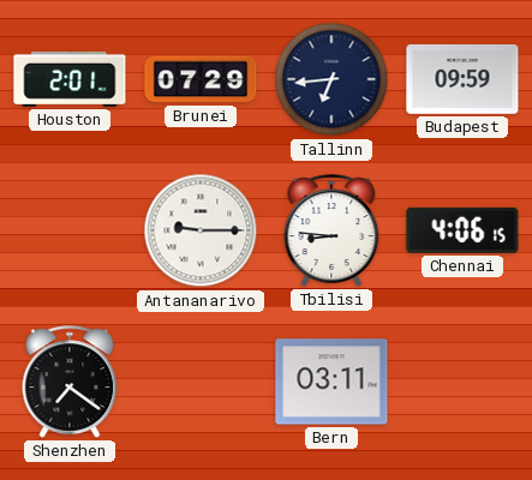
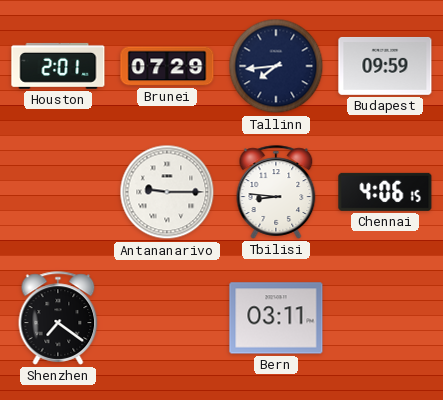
Tallinn: 6:44 -> 7:44 (276, 66)
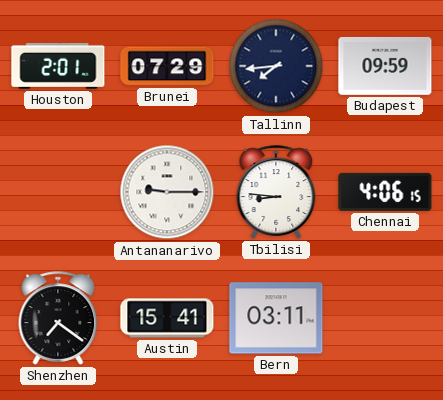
Austin: none -> 15:41 (167, 318)
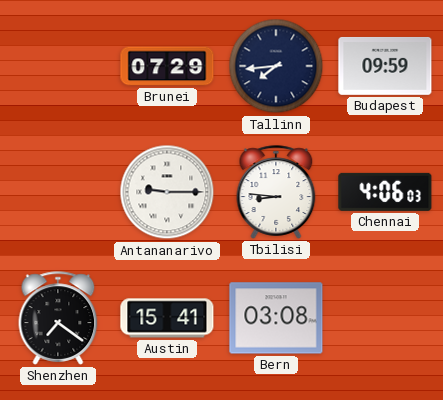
Houston: 2:01 -> none (58, 66)
Chennai: 4:06:15 -> 4:06:03 (385, 192)
Bern: 03:11 -> 03:08 (276, 318)
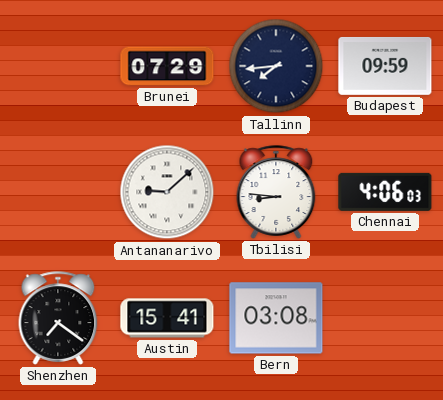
Antananarivo: 9:15 -> 9:08 (167, 192)
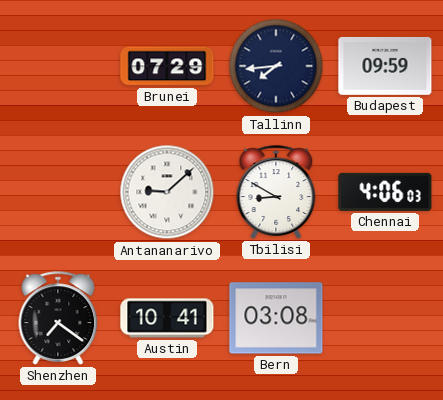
Tbilisi: 8:46 -> 8:50 (276, 192)
Austin: 15:41 -> 10:41 (167, 318)
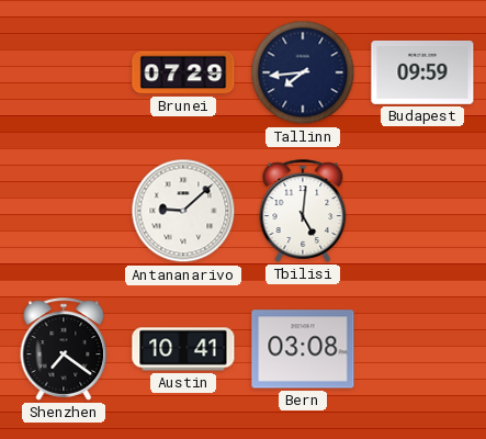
Tbilisi: 8:50 -> 5:01 (303, 211)
Chennai: 4:06 -> none (385, 192)
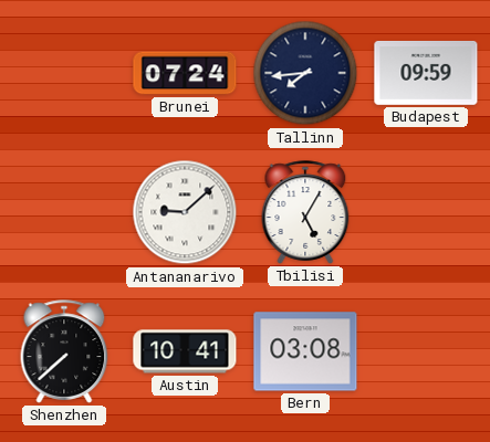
Brunei: 07:29 -> 07:24 (185, 73)
Tbilisi: 5:01 -> 5:05 (305, 212)
Shenzhen: 7:21 -> 7:38 (64, 351)
